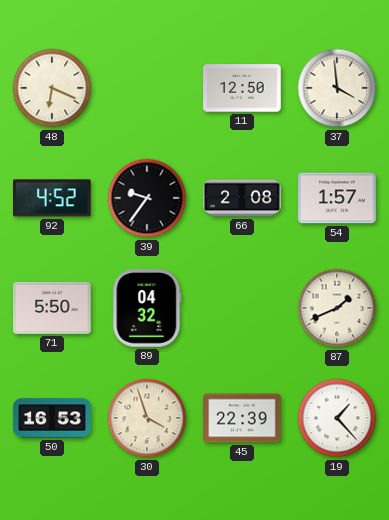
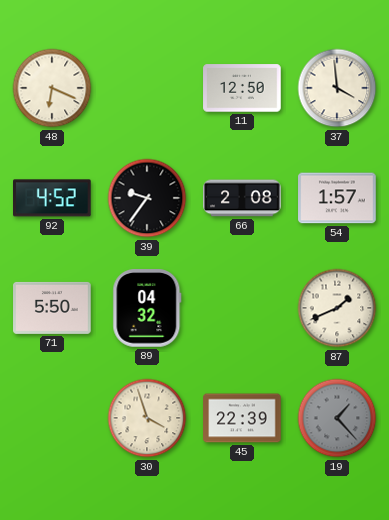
50: 16:53 -> none (52, 418)
19 dial: white -> grey (337, 418)
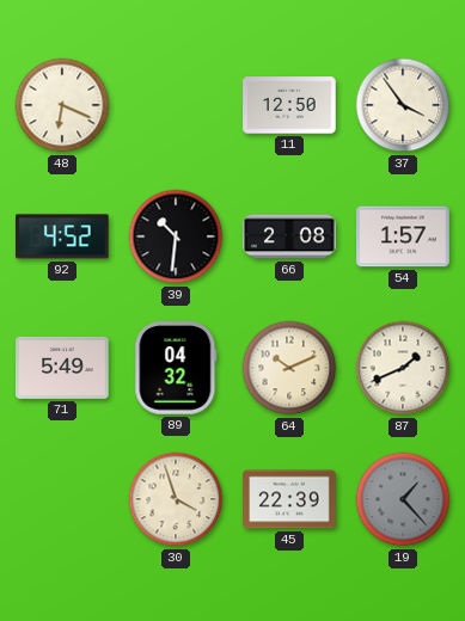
37: 3:59 -> 3:54 (403, 105)
39: 9:36 -> 10:31 (176, 236)
71: 5:50 -> 5:49 (62, 368)
64: none -> 10:11 (289, 368)
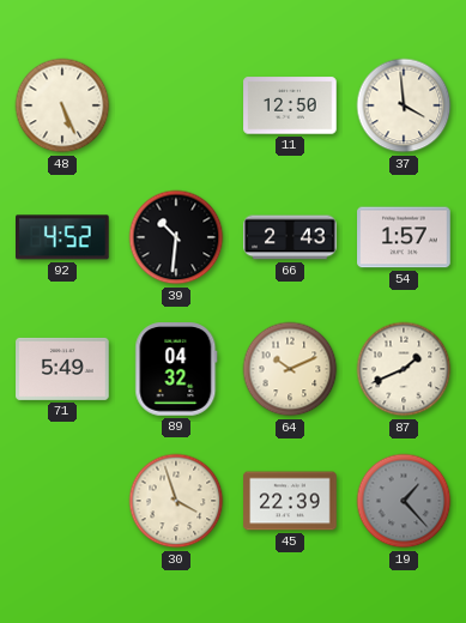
48: 6:19 -> 5:26 (62, 105)
37: 3:54 -> 3:59 (404, 105)
66: 2:08 -> 2:43 (290, 237)
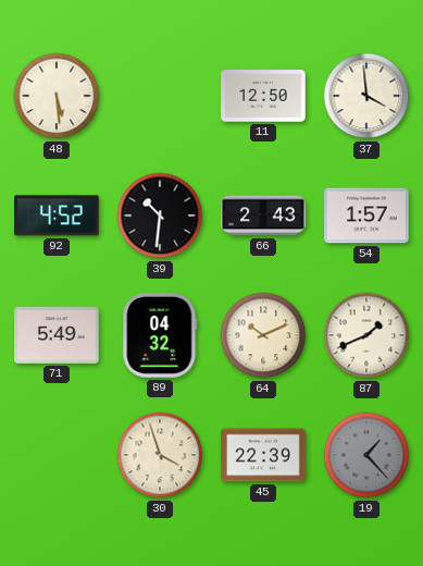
48: 5:26 -> 5:29 (57, 96)
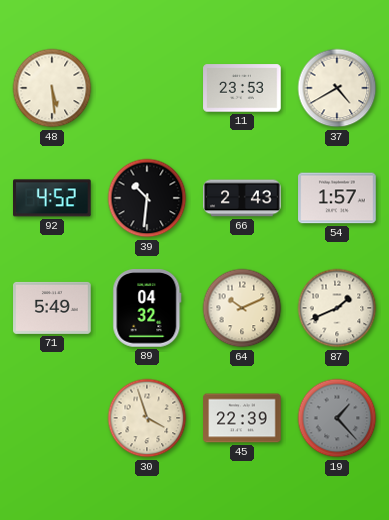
11: 12:50 -> 23:53 (242, 88)
37: 3:59 -> 4:40 (337, 88)
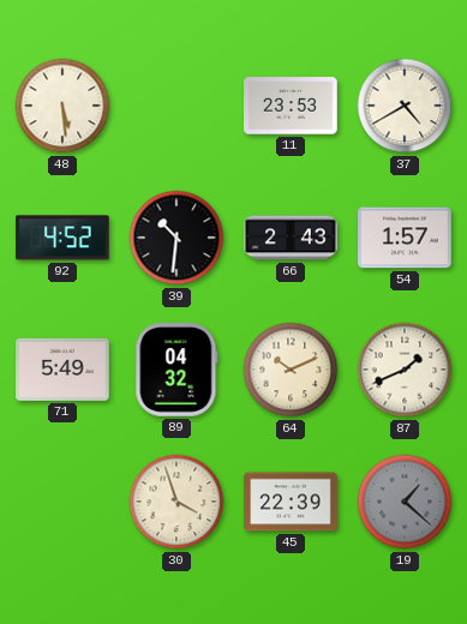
19: 1:23 -> 1:22 (405, 502)
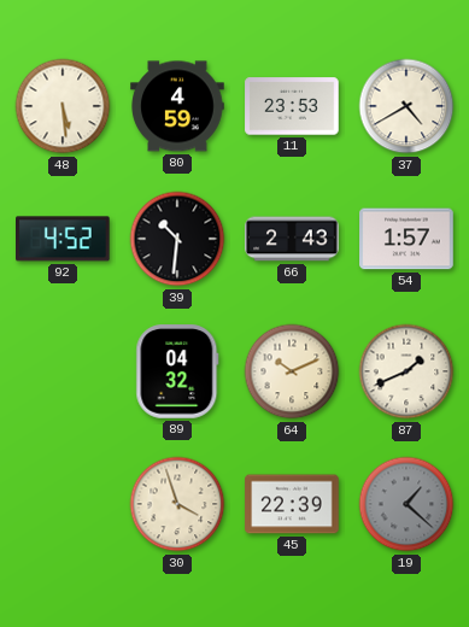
80: none -> 4:59 (177, 106)
71: 5:49 -> none (62, 370)
